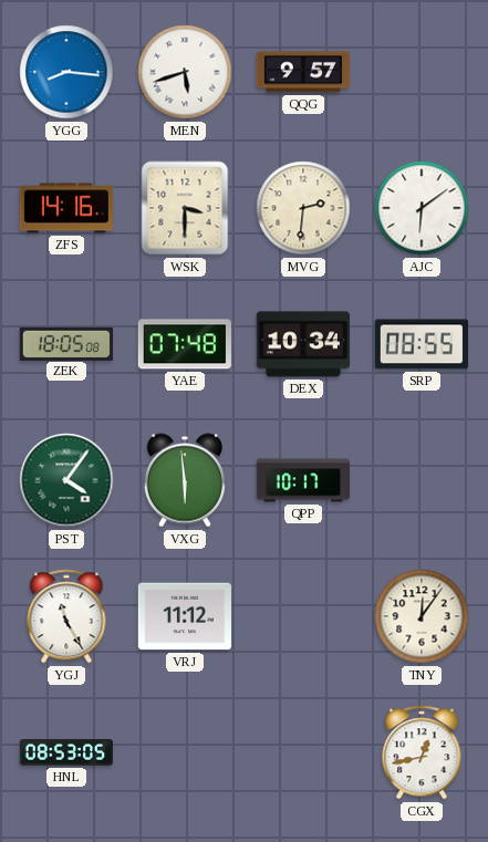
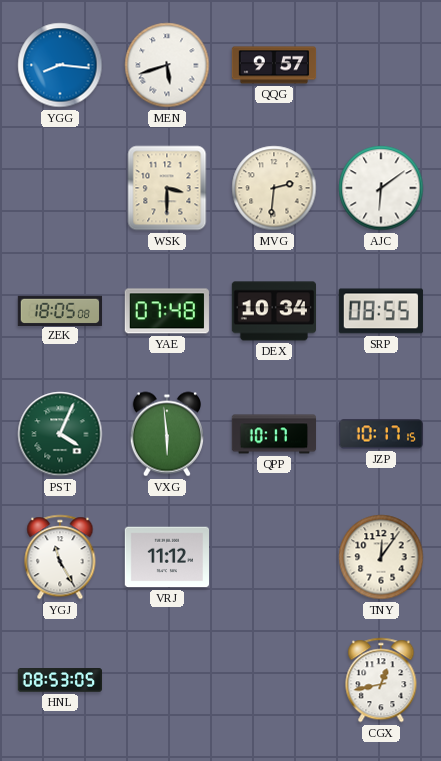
ZFS: 14:16 -> none (65, 208)
PST: 4:06 -> 4:04 (60, 434)
JZP: none -> 10:17 (380, 434)
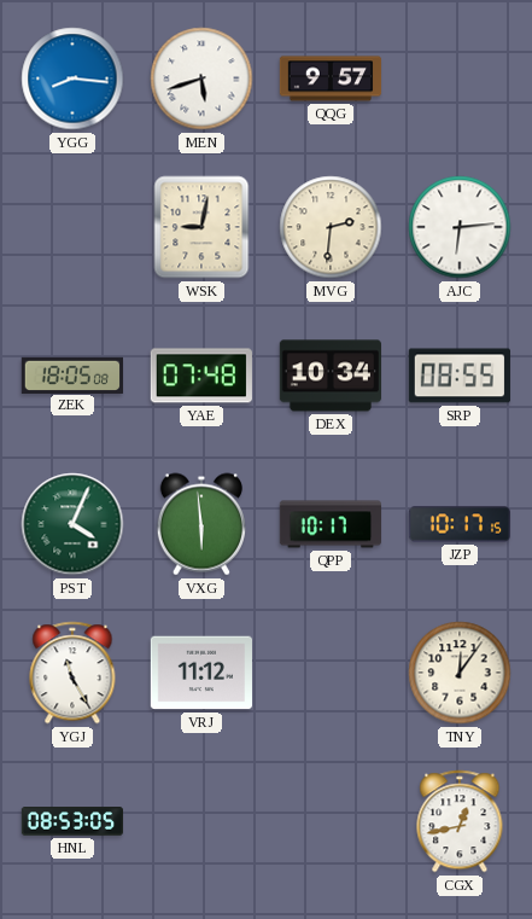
WSK: 3:30 -> 9:02 (201, 227)
AJC: 6:09 -> 6:14 (460, 227)
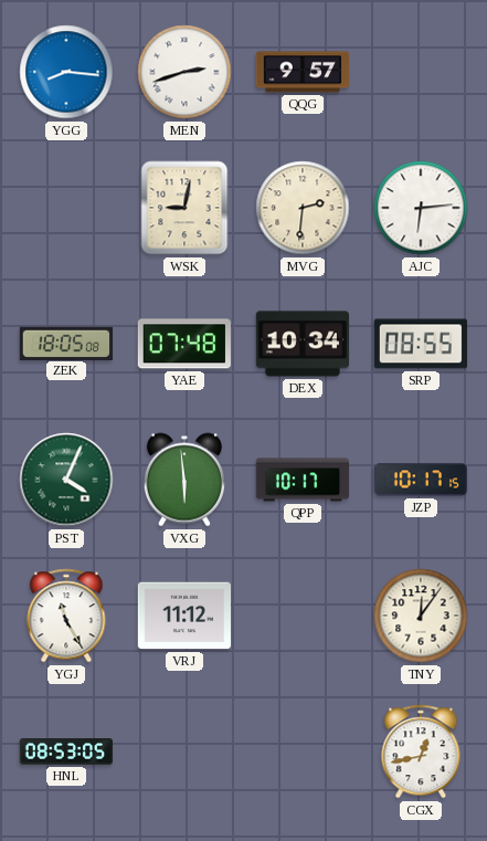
MEN: 5:42 -> 2:42 (184, 72)
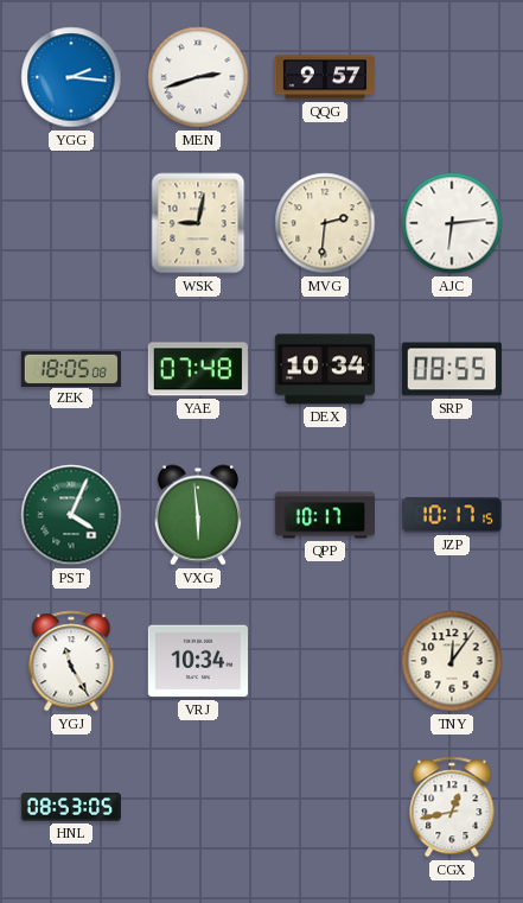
YGG: 8:16 -> 2:16 (71, 77)
VRJ: 11:12 -> 10:34 (197, 661)
